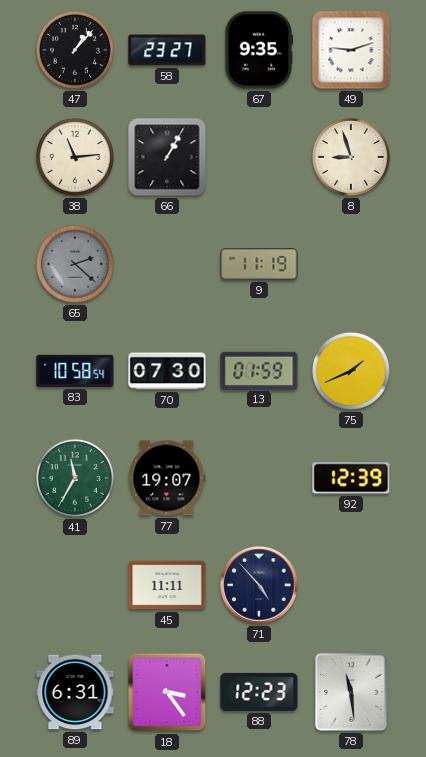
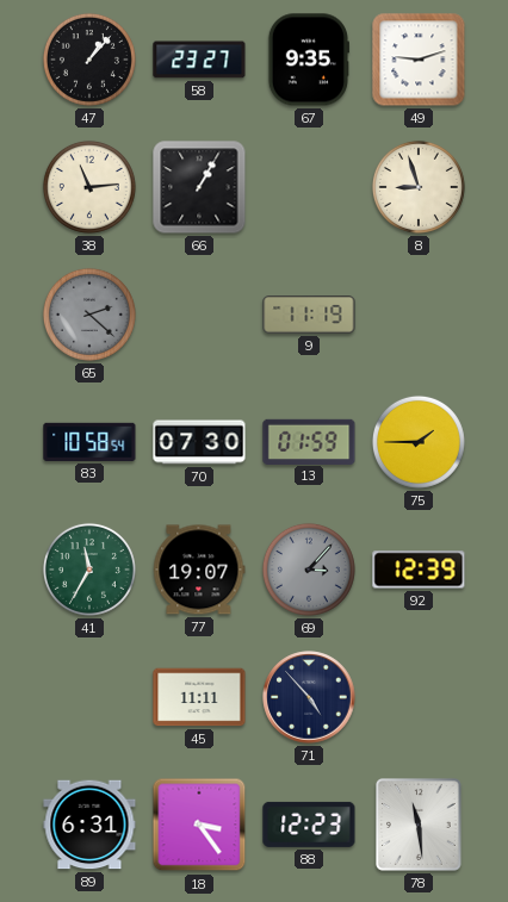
75: 1:41 -> 1:45 (419, 442)
69: none -> 3:07 (309, 570)
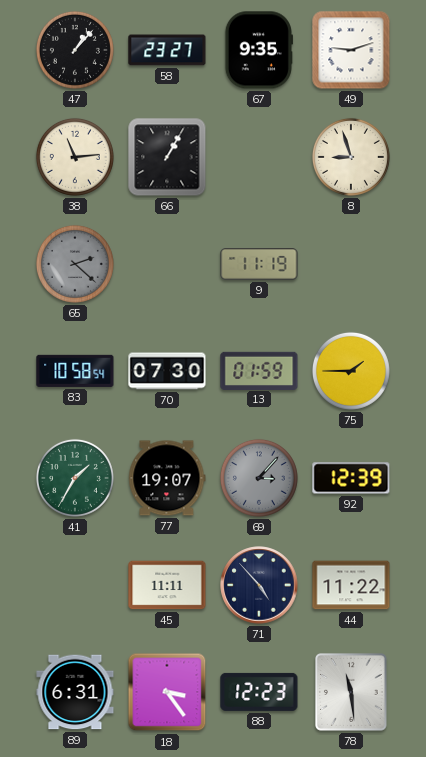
41: 11:35 -> 1:35 (75, 478)
44: none -> 11:22 (351, 585)
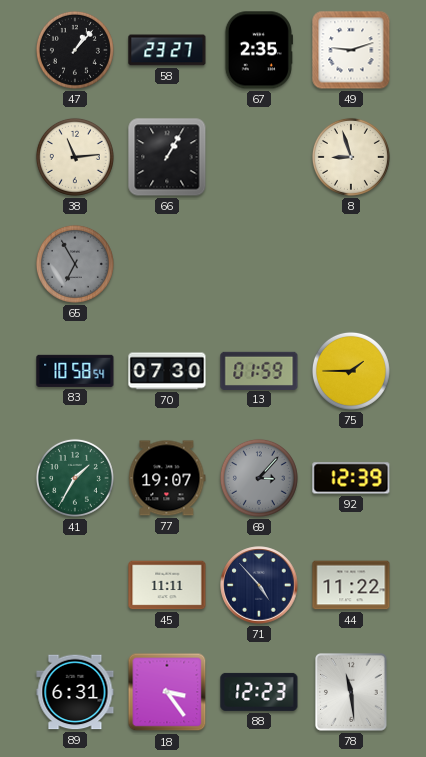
67: 9:35 -> 2:35 (258, 50)
65: 2:22 -> 6:55 (75, 264)
9: 11:19 -> none (259, 265)
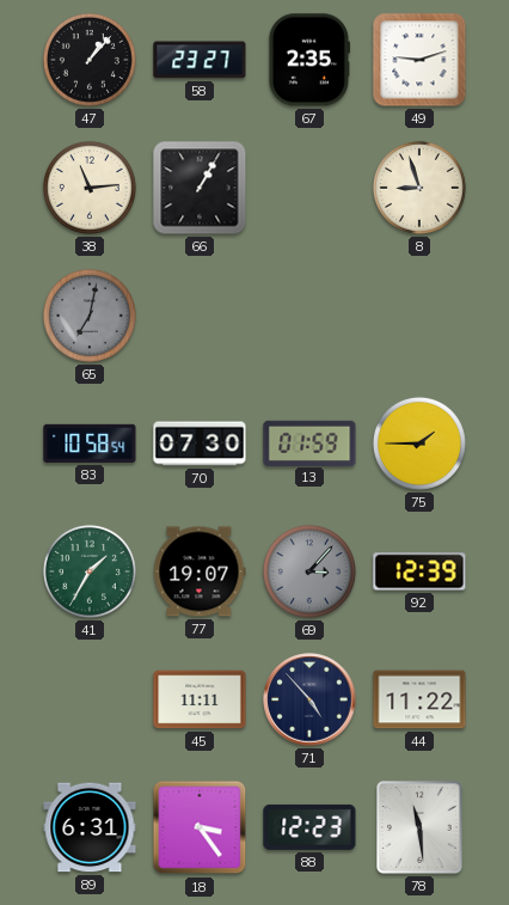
65: 6:55 -> 7:02 (90, 316)
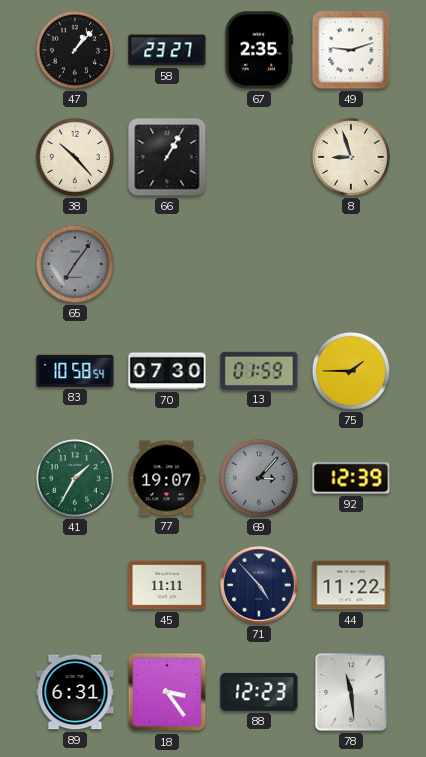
38: 11:14 -> 10:23 (75, 157)
65: 7:02 -> 7:06 (75, 264)
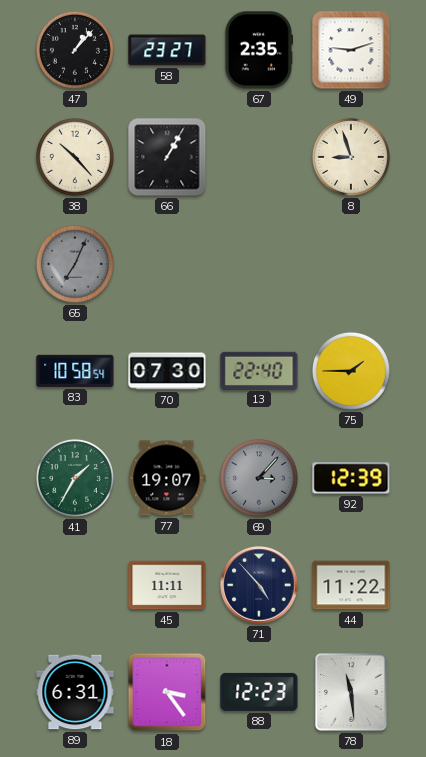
65: 7:06 -> 7:04 (75, 264)
13: 01:59 -> 22:40 (259, 370)
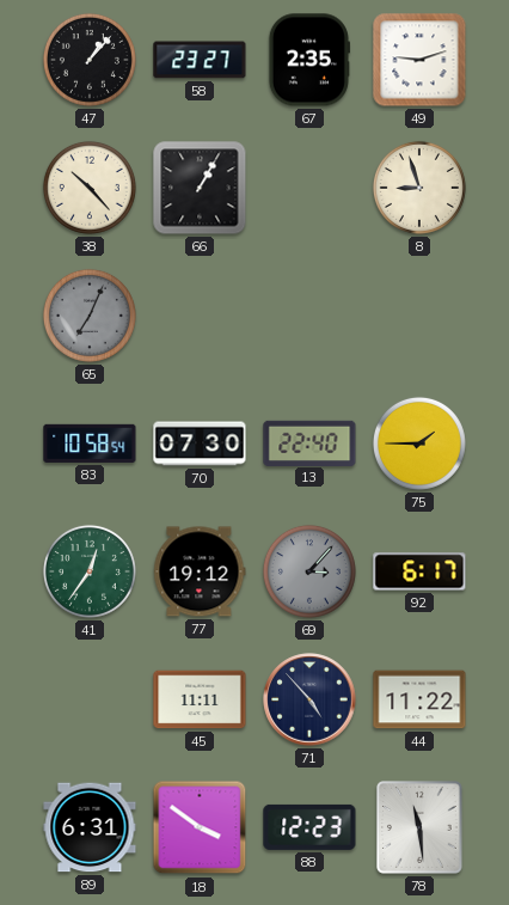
41: 1:35 -> 12:36 (90, 571)
77: 19:07 -> 19:12 (200, 571)
92: 12:39 -> 6:17 (419, 571)
18: 3:24 -> 3:51 (200, 827)
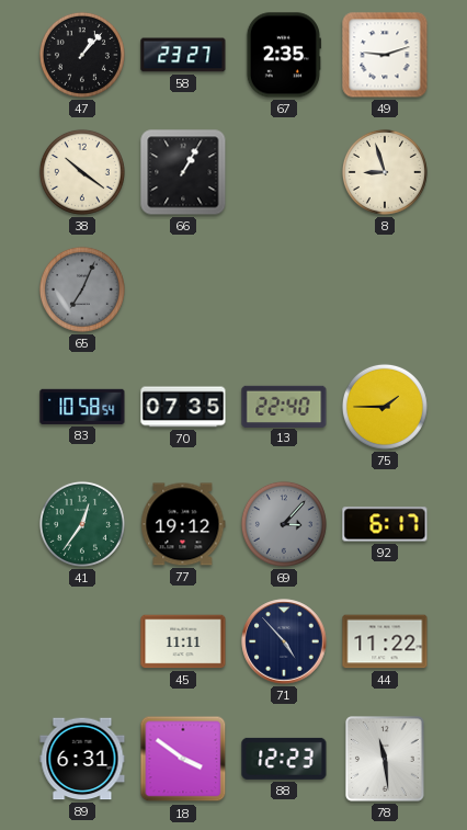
38: 10:23 -> 10:21 (82, 172)
70: 07:30 -> 07:35 (183, 407)
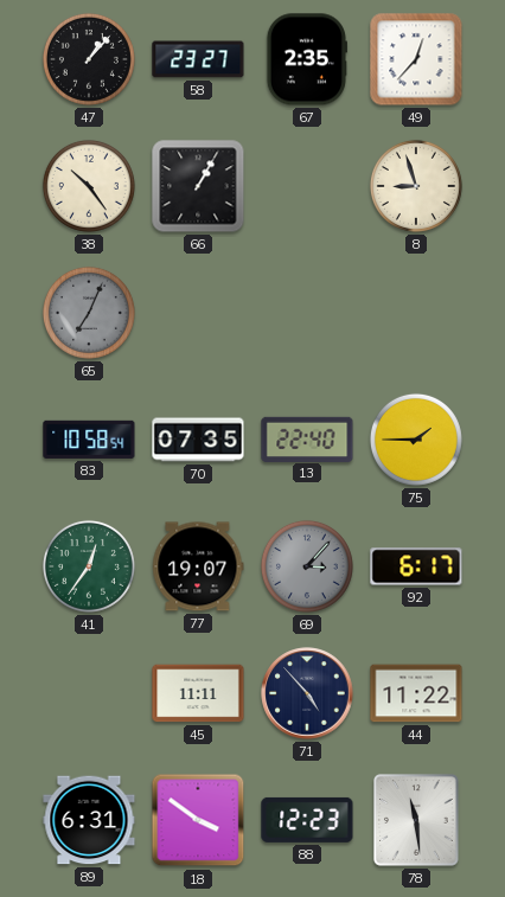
49: 9:12 -> 12:37 (416, 59)
38: 10:21 -> 10:24 (89, 186)
77: 19:12 -> 19:07 (198, 566)
